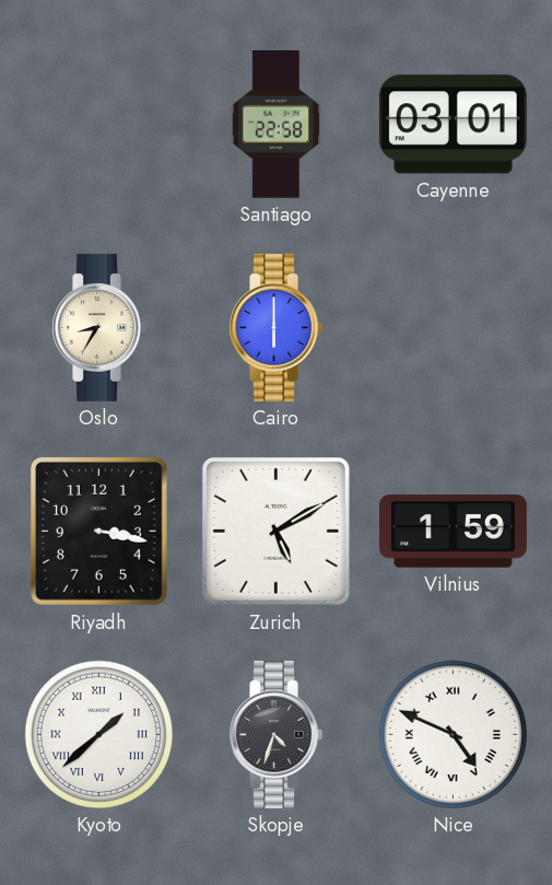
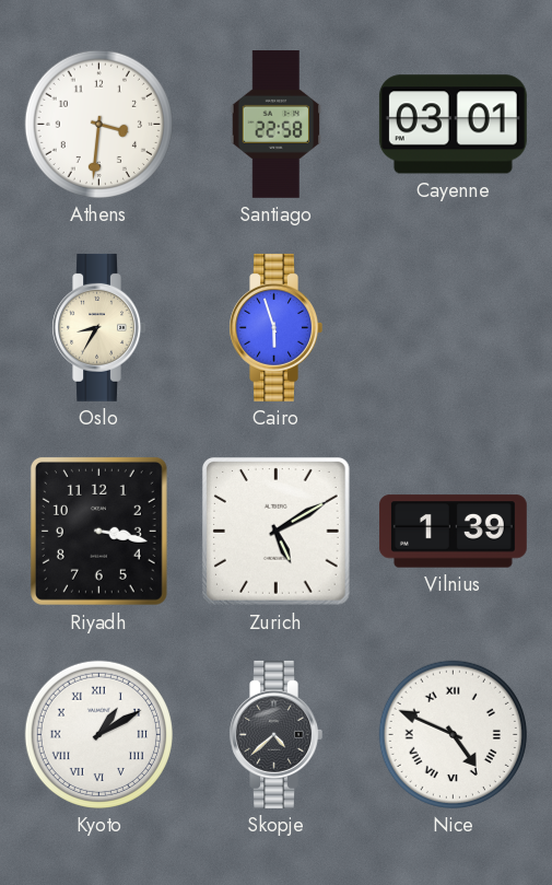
Athens: none -> 3:31 (98, 124)
Cairo: 6:00 -> 5:57 (275, 327)
Vilnius: 1:59 -> 1:39 (453, 532)
Kyoto: 1:38 -> 1:10 (98, 734)
Skopje: 4:33 -> 4:38 (275, 734)
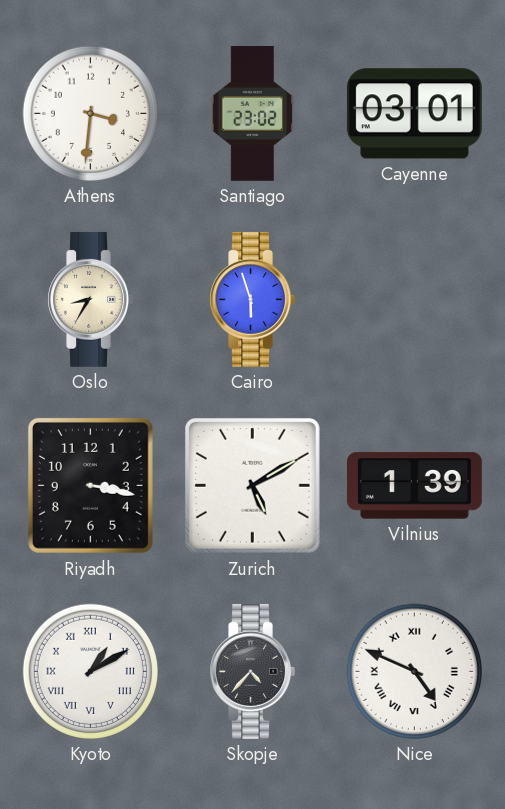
Santiago: 22:58 -> 23:02 (253, 113)
Skopje: 4:38 -> 4:37 (252, 671)
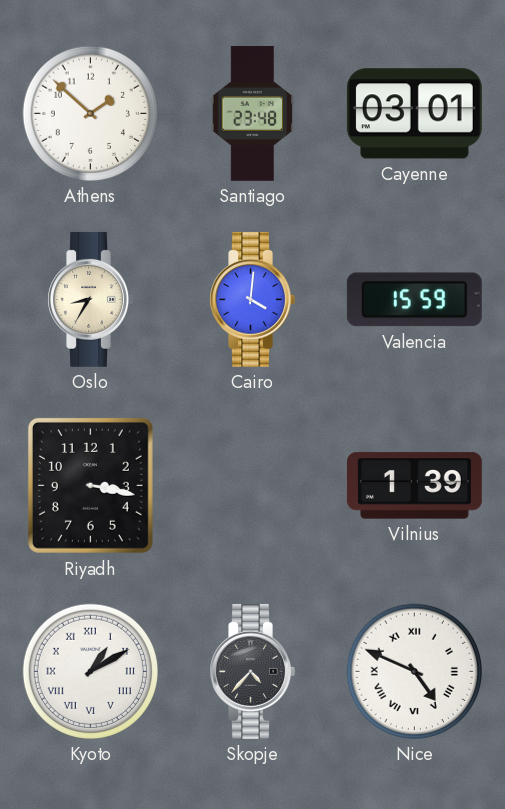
Athens: 3:31 -> 1:52 (90, 113)
Santiago: 23:02 -> 23:48 (253, 113)
Cairo: 5:57 -> 4:01 (252, 299)
Valencia: none -> 15:59 (414, 300)
Zurich: 5:10 -> none (252, 485)
